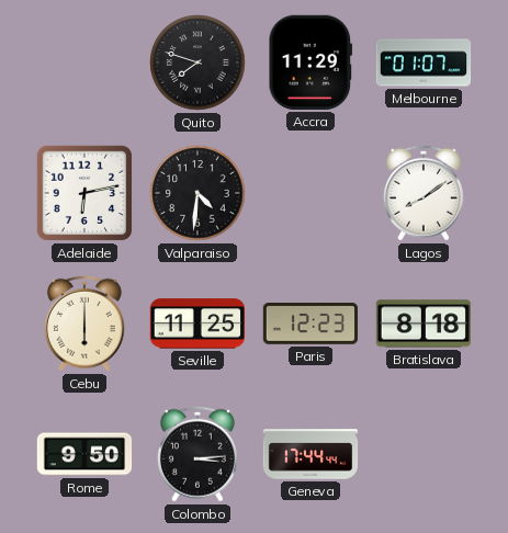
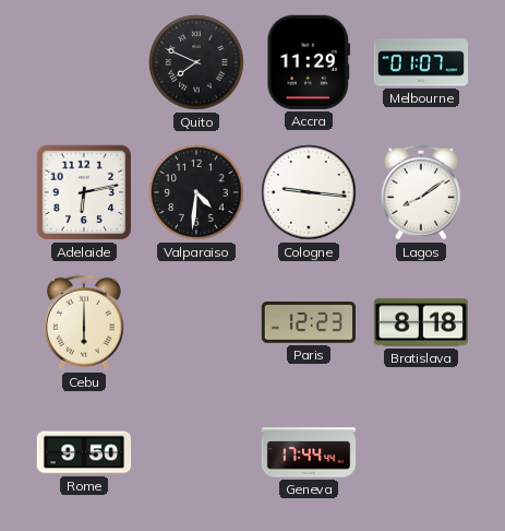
Quito: 7:48 -> 7:49 (196, 62)
Cologne: none -> 9:16 (309, 192)
Seville: 11:25 -> none (196, 324)
Colombo: 3:14 -> none (197, 454)
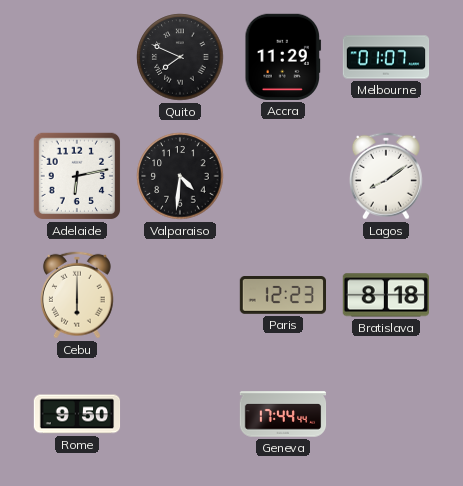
Cologne: 9:16 -> none (309, 192)
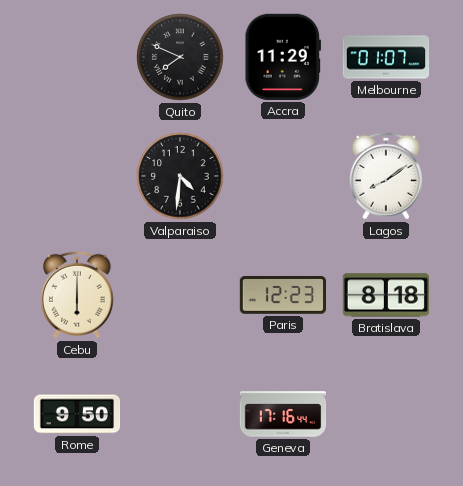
Adelaide: 6:13 -> none (77, 176)
Geneva: 17:44 -> 17:16 (283, 414)
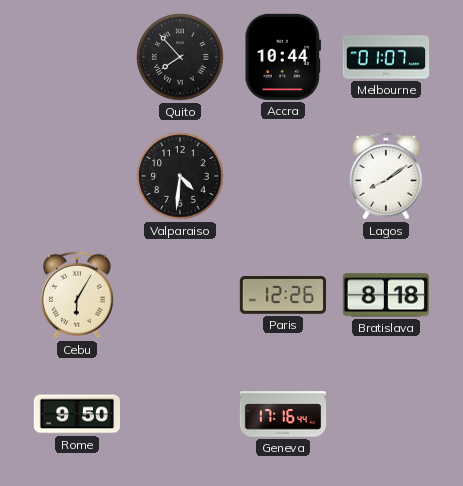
Quito: 7:49 -> 7:53 (180, 57)
Accra: 11:29 -> 10:44 (283, 57)
Cebu: 6:00 -> 6:05 (77, 295)
Paris: 12:23 -> 12:26 (282, 296)
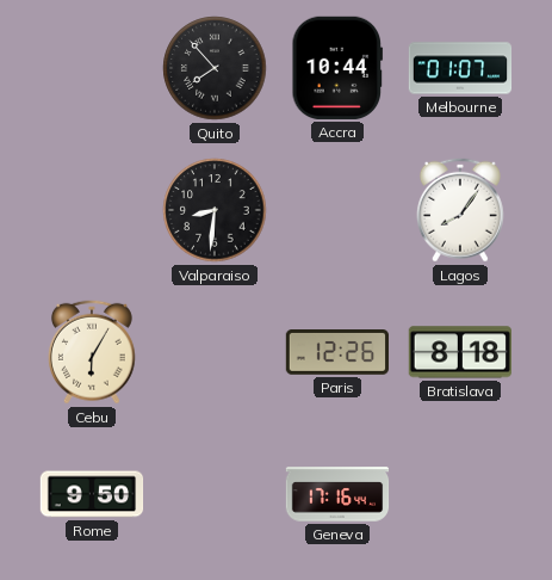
Valparaiso: 4:31 -> 8:31 (215, 210)
Lagos: 8:09 -> 8:06 (460, 210)
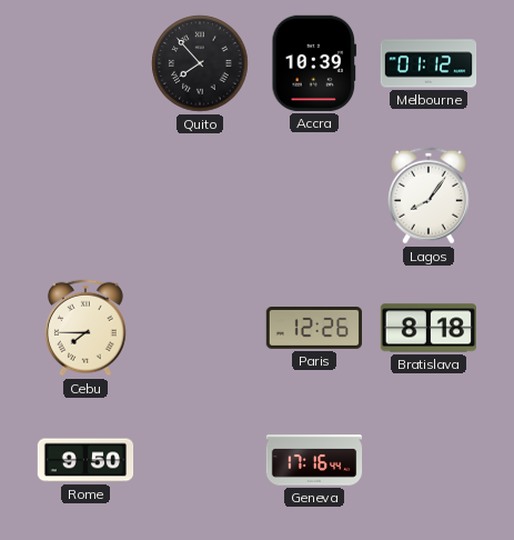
Accra: 10:44 -> 10:39 (314, 63)
Melbourne: 01:07 -> 01:12 (429, 63)
Valparaiso: 8:31 -> none (215, 210)
Cebu: 6:05 -> 7:45 (85, 328)
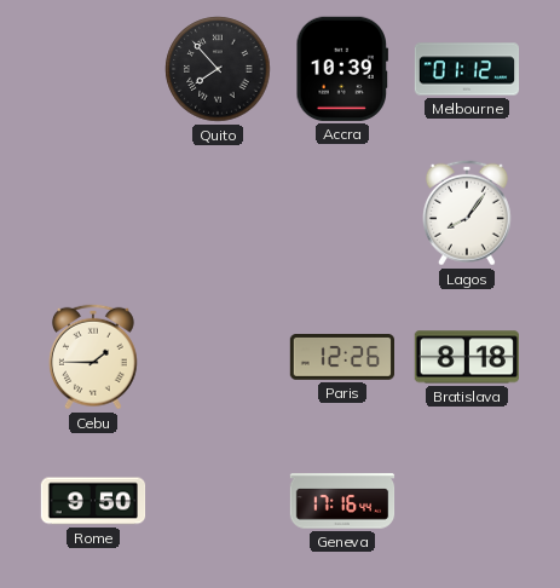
Cebu: 7:45 -> 1:45 (93, 357)
